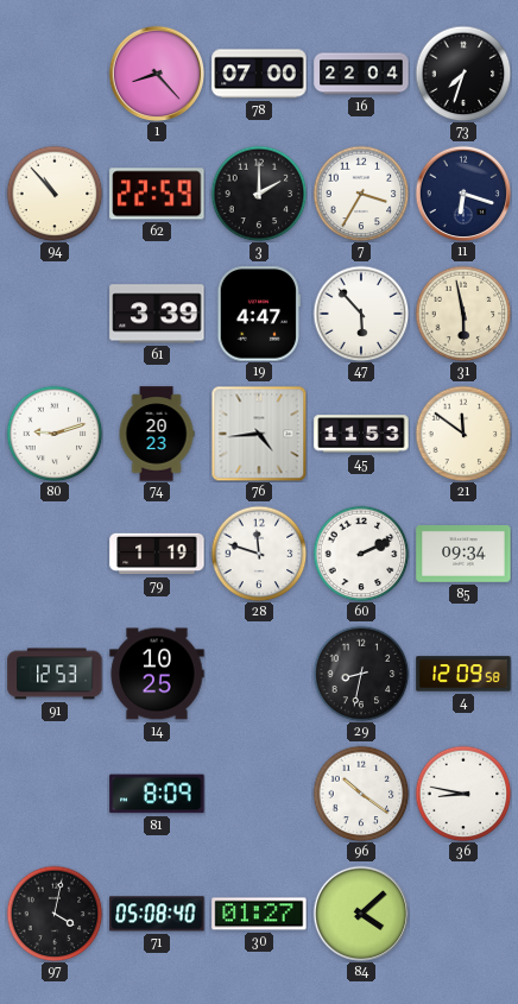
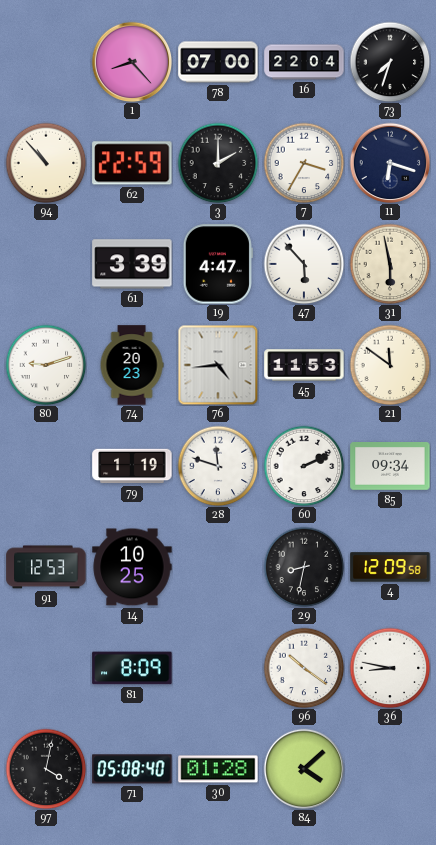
30: 01:27 -> 01:28 (218, 769)
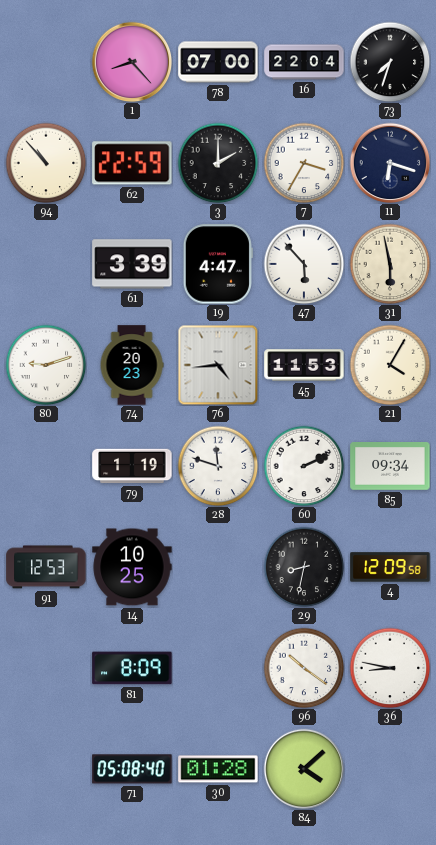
21: 11:51 -> 4:05 (390, 365)
97: 4:02 -> none (46, 769)
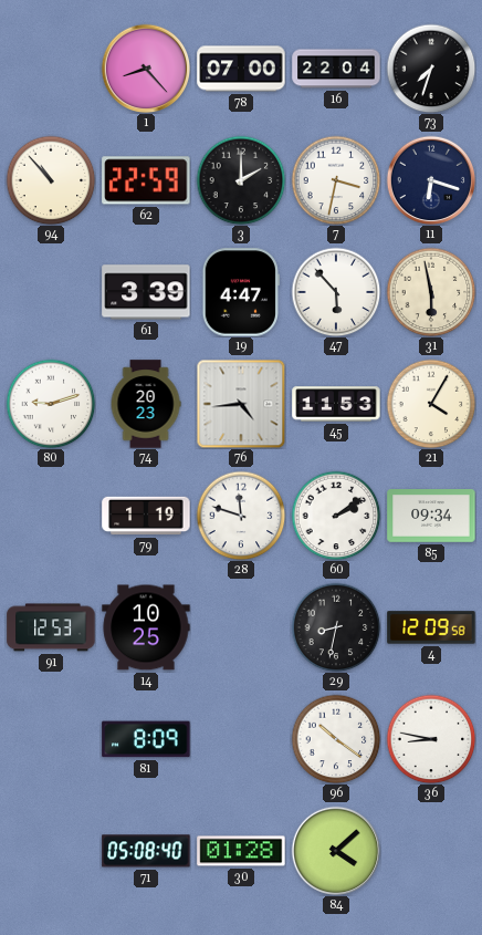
7: 3:35 -> 3:32 (336, 180)
60: 2:11 -> 2:09 (336, 516)
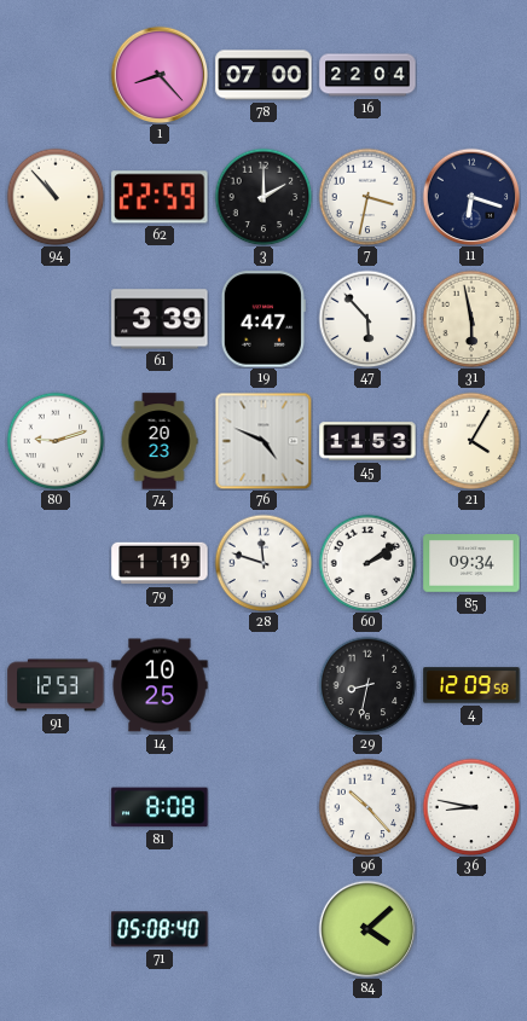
73: 7:33 -> none (431, 69)
76: 4:44 -> 4:49 (263, 441)
81: 8:09 -> 8:08 (160, 807)
96: 10:21 -> 10:23 (367, 807)
30: 01:28 -> none (241, 851)
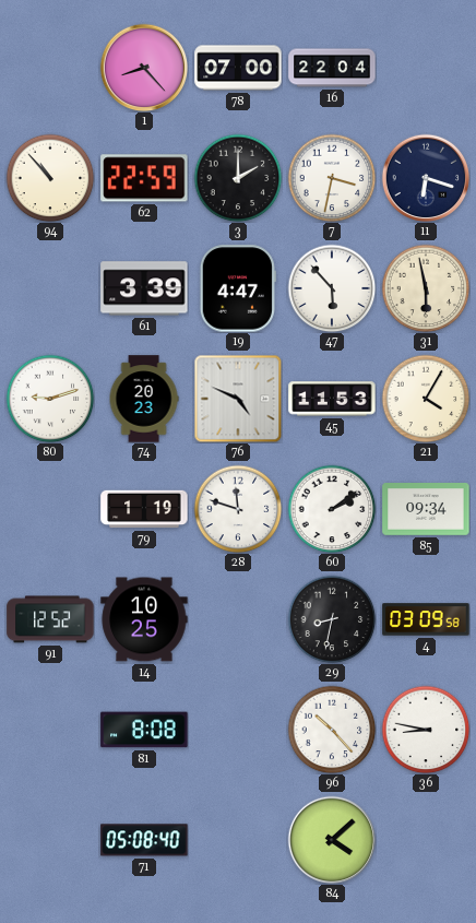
91: 12:53 -> 12:52 (50, 619)
4: 12:09 -> 03:09 (426, 619)
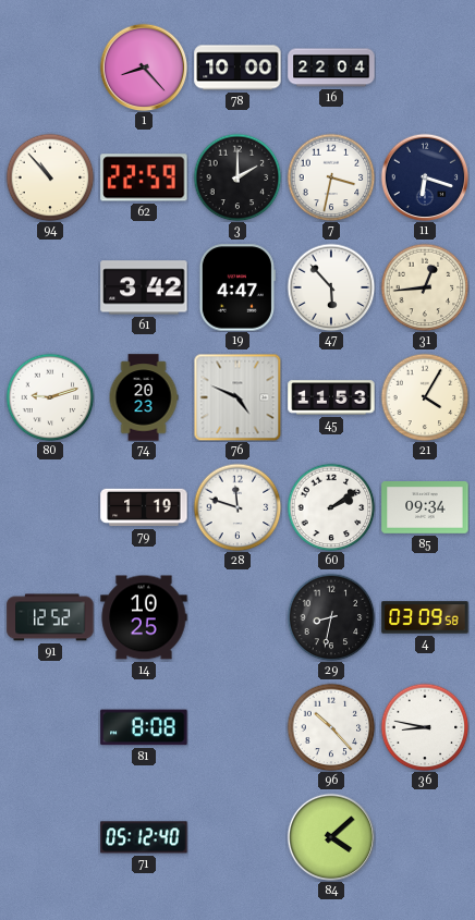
78: 07:00 -> 10:00 (237, 68)
61: 3:39 -> 3:42 (144, 287)
31: 5:58 -> 12:44 (425, 287)
71: 05:08 -> 05:12 (144, 837)
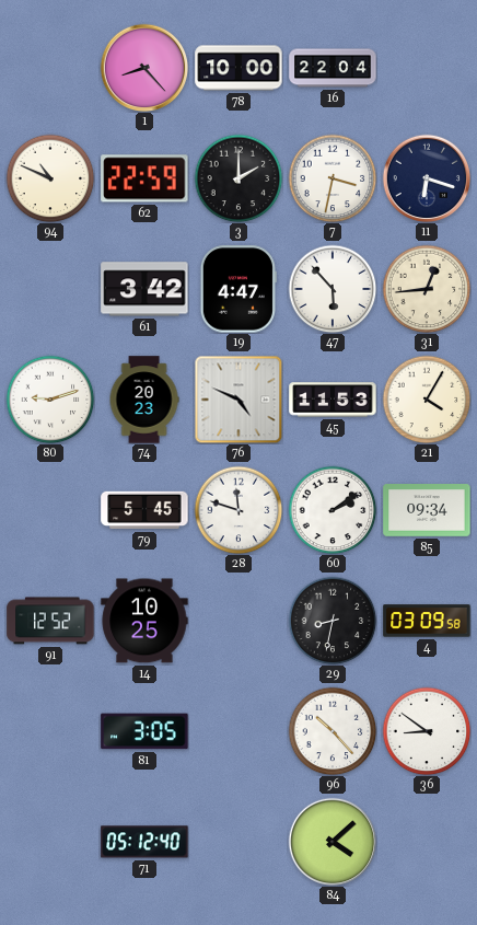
94: 10:53 -> 10:49 (50, 178)
79: 1:19 -> 5:45 (144, 510)
81: 8:08 -> 3:05 (144, 731)
36: 8:47 -> 8:51 (427, 731)
